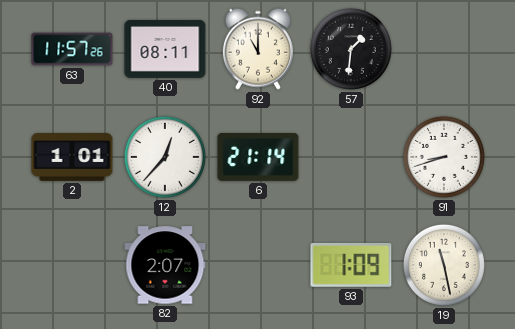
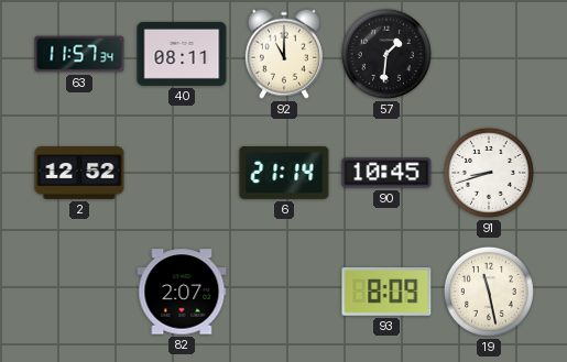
63: 11:57:26 -> 11:57:34 (79, 54)
2: 1:01 -> 12:52 (79, 174)
12: 12:37 -> none (165, 157)
90: none -> 10:45 (386, 173)
93: 1:09 -> 8:09 (386, 292)
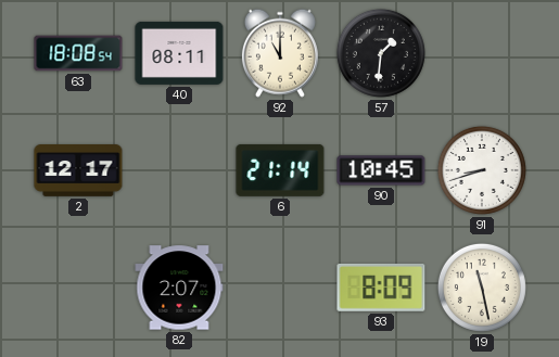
63: 11:57 -> 18:08 (78, 53)
2: 12:52 -> 12:17 (78, 171)
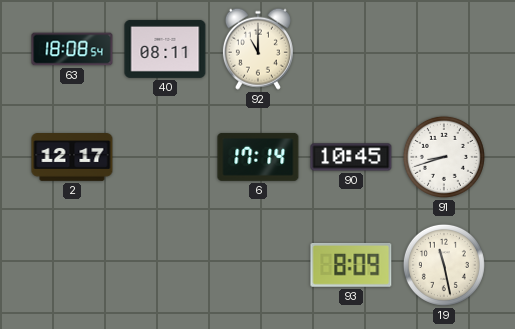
57: 1:31 -> none (381, 53)
6: 21:14 -> 17:14 (258, 157)
82: 2:07 -> none (179, 288)
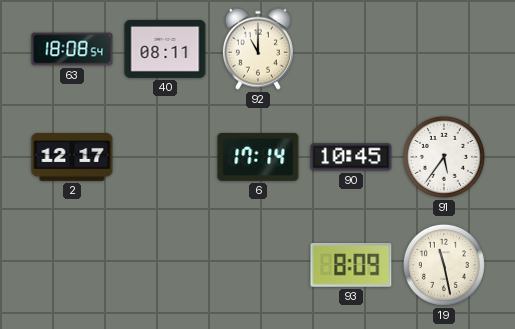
91: 8:42 -> 5:36 (444, 157)
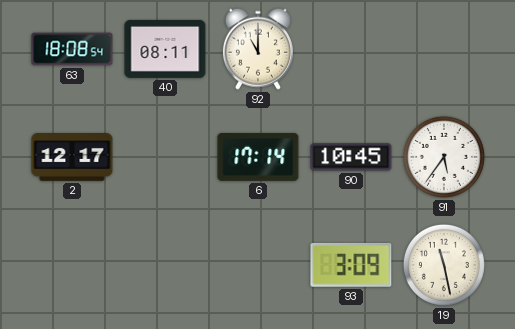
93: 8:09 -> 3:09 (351, 265)
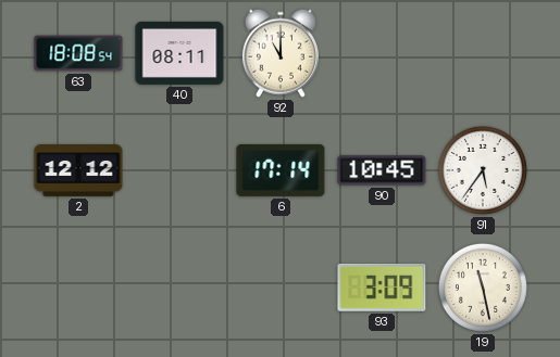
2: 12:17 -> 12:12 (78, 171)
